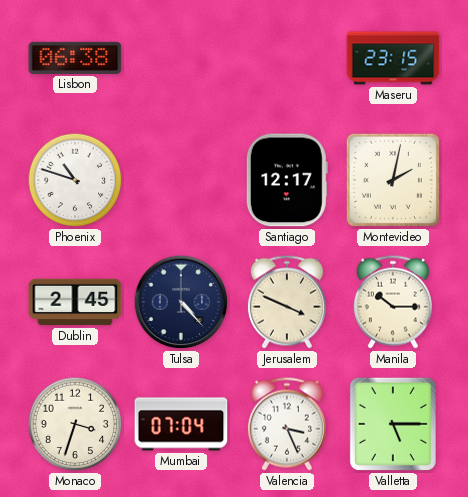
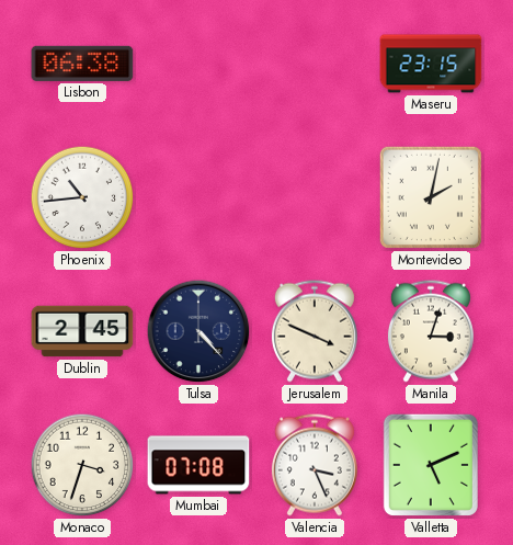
Phoenix: 10:48 -> 10:44 (82, 197)
Santiago: 12:17 -> none (287, 180)
Manila: 10:15 -> 3:03 (431, 331)
Mumbai: 07:04 -> 07:08 (198, 465)
Valletta: 5:15 -> 5:11 (431, 465)
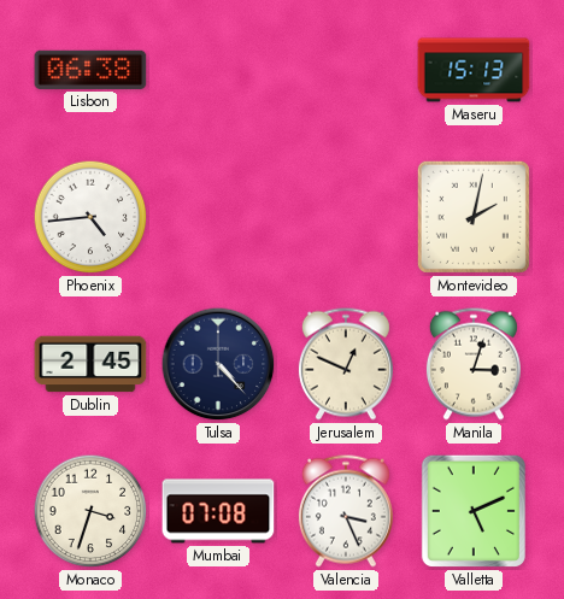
Maseru: 23:15 -> 15:13 (474, 70)
Phoenix: 10:44 -> 4:44 (90, 217)
Jerusalem: 3:49 -> 12:49 (346, 364)
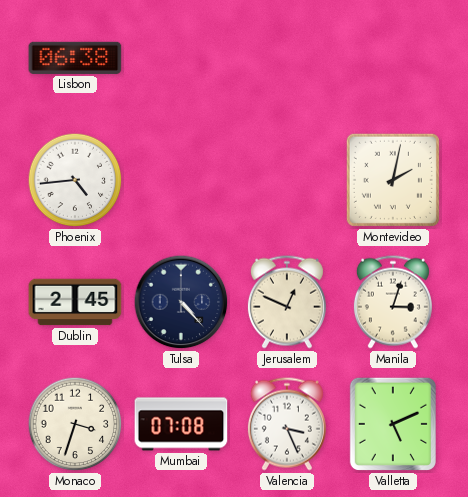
Maseru: 15:13 -> none (474, 70)
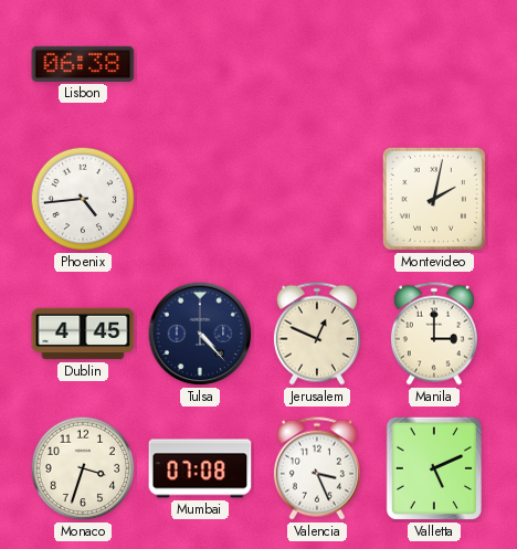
Dublin: 2:45 -> 4:45 (83, 334)
Manila: 3:03 -> 3:00 (434, 334)
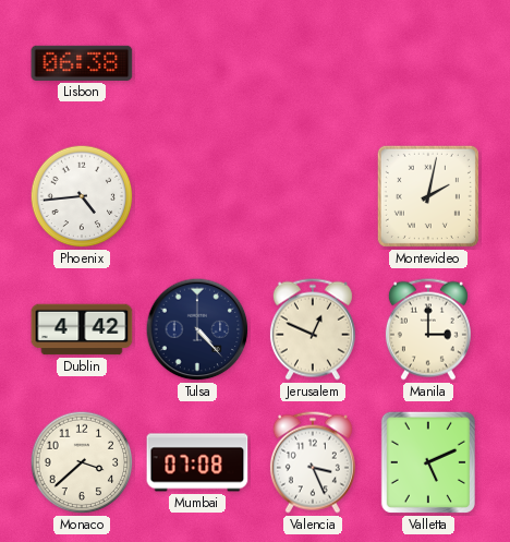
Dublin: 4:45 -> 4:42 (82, 329)
Monaco: 3:33 -> 3:38 (82, 462)
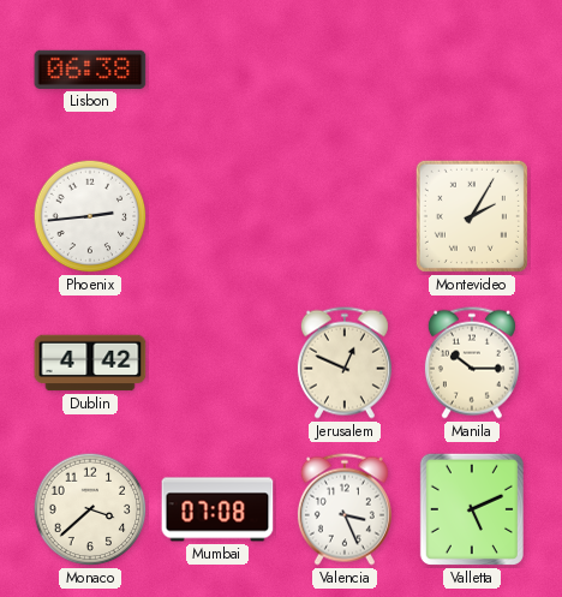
Phoenix: 4:44 -> 2:44 (90, 216)
Montevideo: 2:02 -> 2:05 (472, 216)
Tulsa: 4:23 -> none (197, 329)
Manila: 3:00 -> 10:15 (472, 363)
